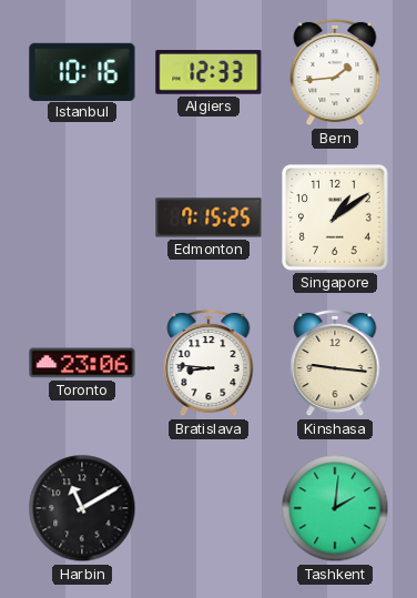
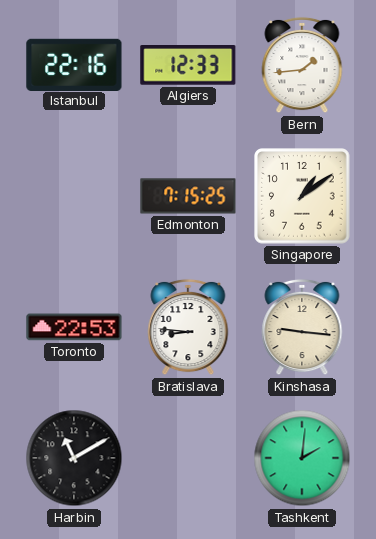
Istanbul: 10:16 -> 22:16 (74, 64)
Toronto: 23:06 -> 22:53 (74, 327)
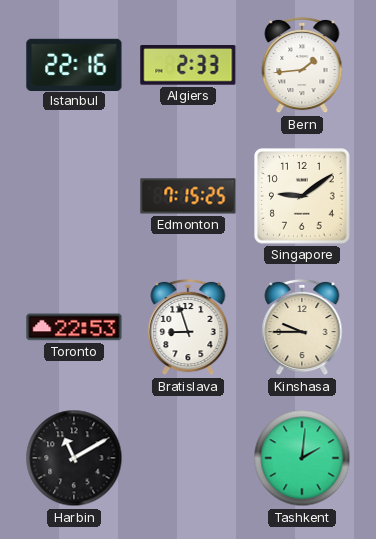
Algiers: 12:33 -> 2:33 (188, 66)
Singapore: 1:09 -> 9:09 (302, 196)
Bratislava: 8:46 -> 8:57 (188, 327)
Kinshasa: 9:16 -> 9:45 (302, 327)
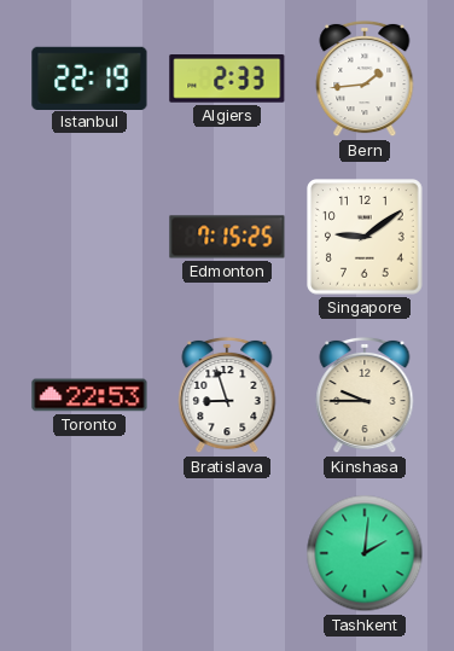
Istanbul: 22:16 -> 22:19 (89, 77)
Harbin: 11:10 -> none (74, 458)
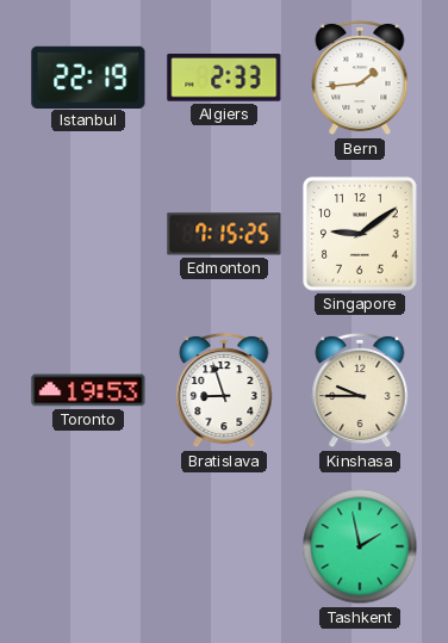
Toronto: 22:53 -> 19:53 (88, 390)
Tashkent: 2:01 -> 1:58 (360, 546)
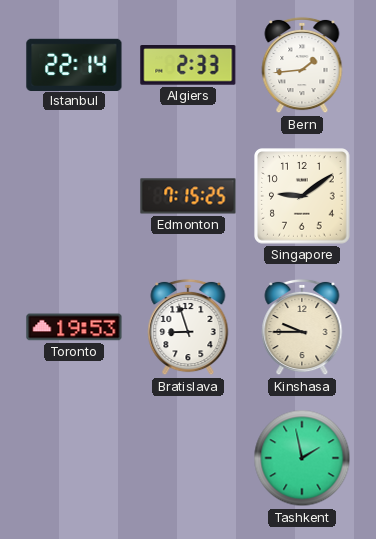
Istanbul: 22:19 -> 22:14 (74, 64)
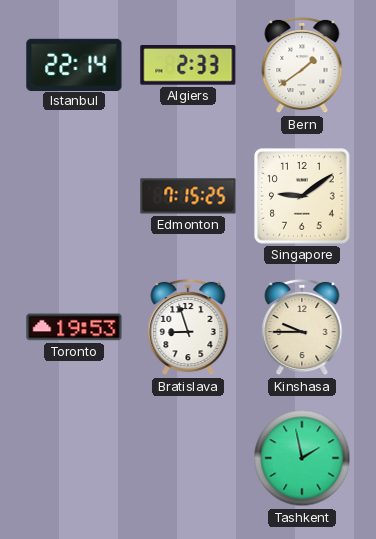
Bern: 1:44 -> 1:39 (302, 65)
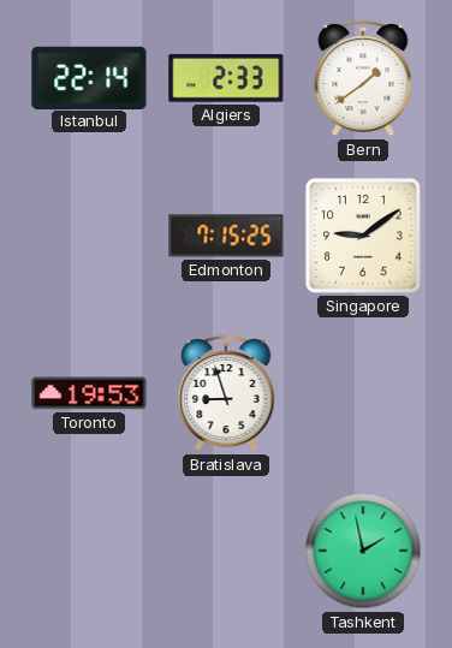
Kinshasa: 9:45 -> none (302, 327)
